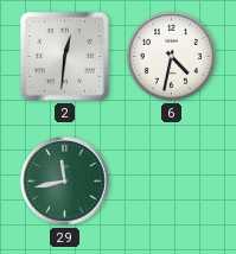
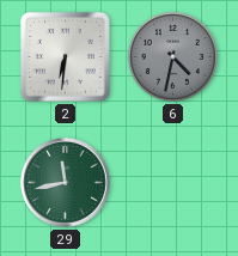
2: 12:31 -> 6:31 (65, 56)
6 dial: white -> grey (172, 56)
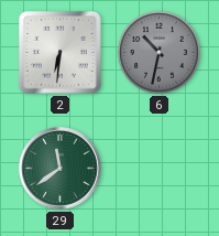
6: 4:32 -> 10:32 (158, 52)
29: 11:43 -> 11:39 (61, 169)
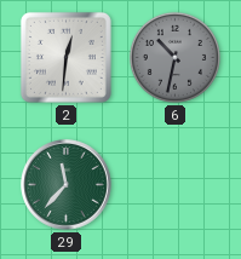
2: 6:31 -> 12:31 (65, 57)
29: 11:39 -> 11:37 (67, 185)
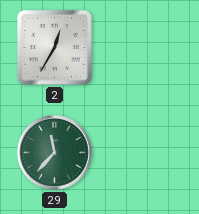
2: 12:31 -> 12:35 (54, 47)
6: 10:32 -> none (174, 57)
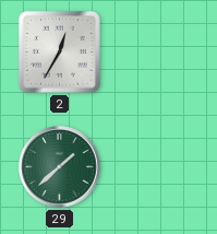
29: 11:37 -> 1:38 (60, 167)
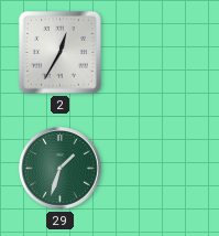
29: 1:38 -> 1:33 (61, 169)
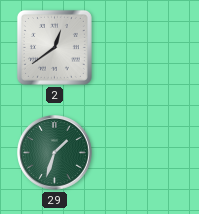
2: 12:35 -> 12:39 (54, 47)
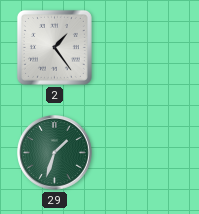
2: 12:39 -> 1:24 (54, 47)
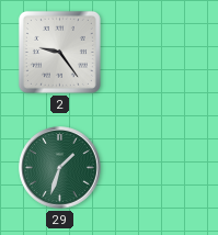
2: 1:24 -> 9:24 (59, 52)
